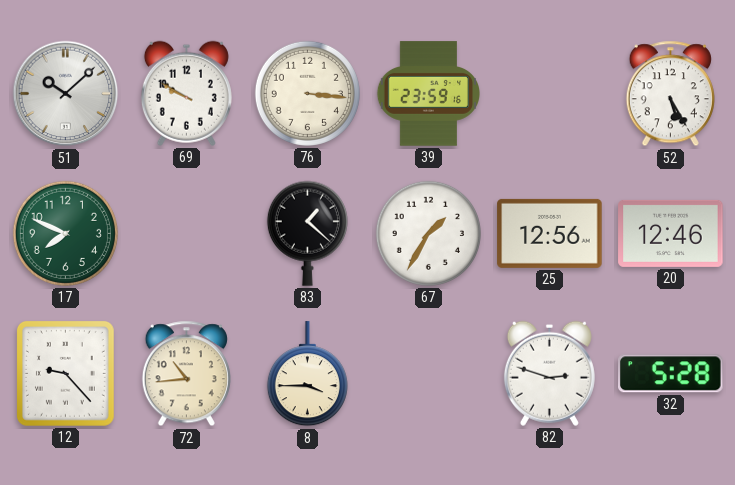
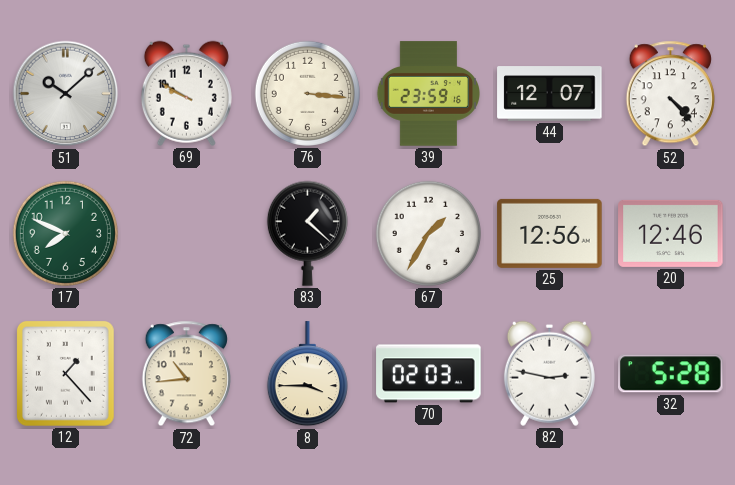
44: none -> 12:07 (550, 94)
52: 5:25 -> 4:23 (670, 94)
12: 9:23 -> 1:23 (65, 373)
70: none -> 02:03 (429, 374)
82: 2:48 -> 2:47 (549, 373)
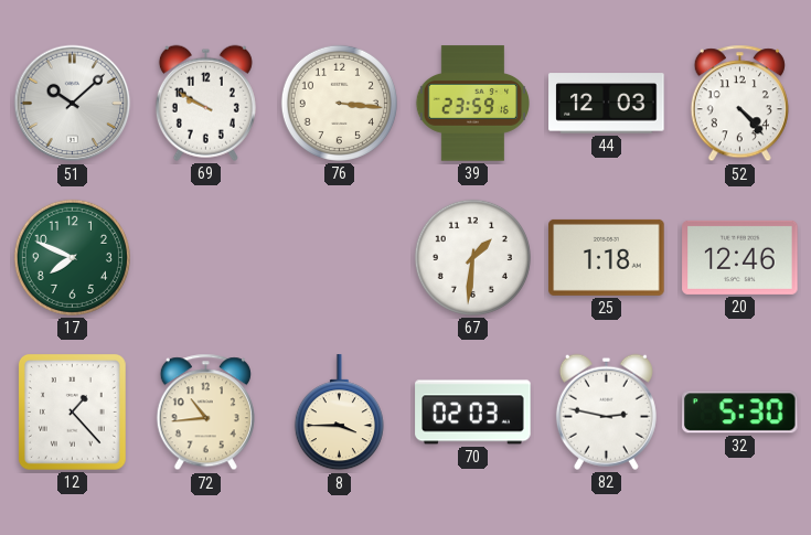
44: 12:07 -> 12:03 (607, 104)
83: 1:22 -> none (307, 233)
67: 1:35 -> 1:31 (472, 257)
25: 12:56 -> 1:18 (607, 257)
32: 5:28 -> 5:30 (740, 413)
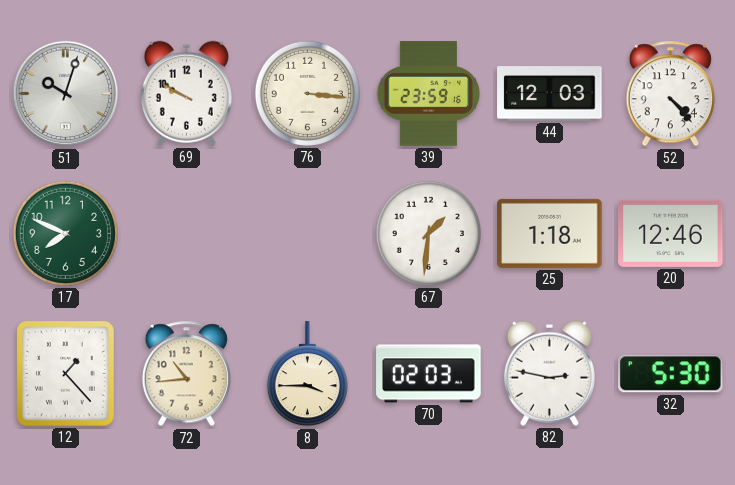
51: 10:08 -> 10:03 (66, 94)
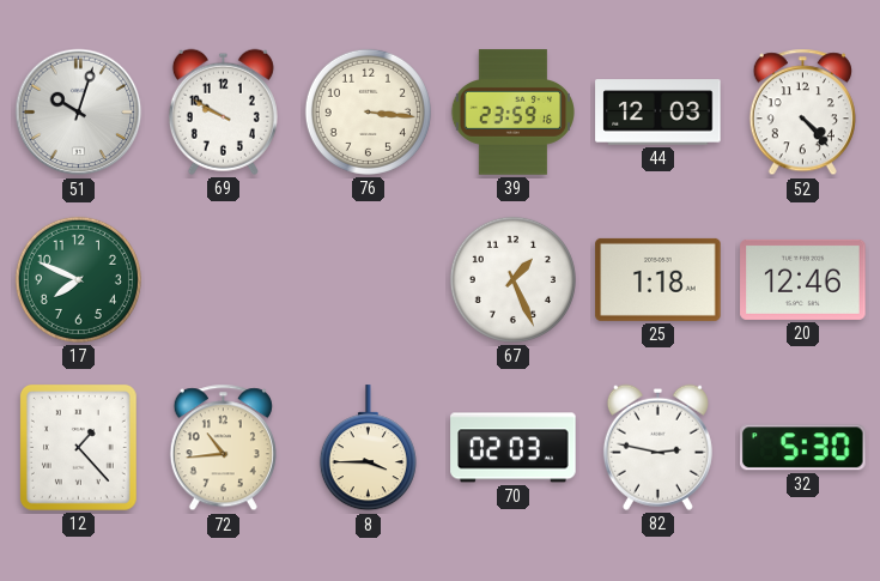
67: 1:31 -> 1:26 (512, 279)
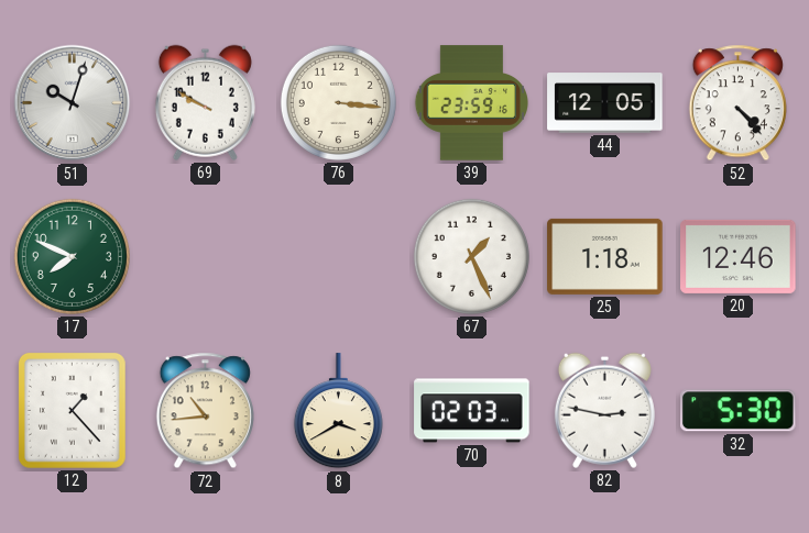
44: 12:03 -> 12:05 (605, 103)
8: 3:45 -> 3:40 (338, 411)
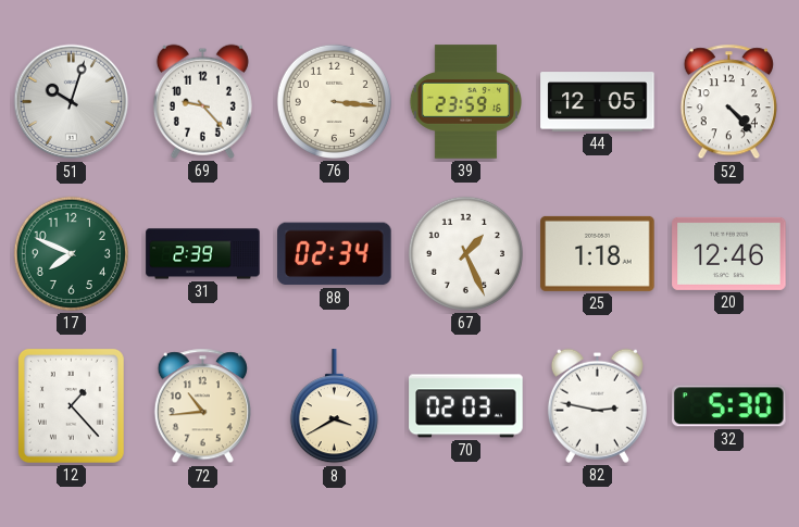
69: 9:50 -> 9:23 (202, 101)
31: none -> 2:39 (203, 254)
88: none -> 02:34 (335, 254)
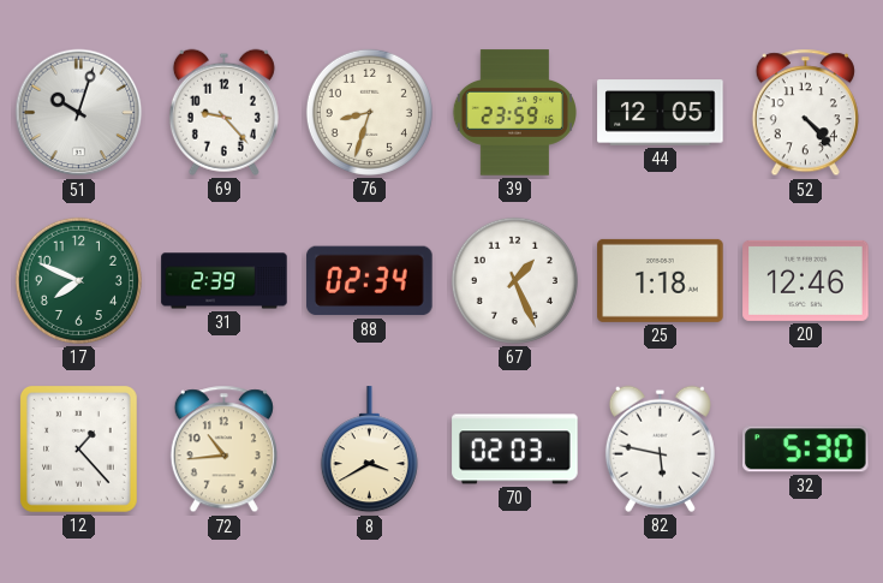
76: 3:16 -> 8:33 (369, 112)
82: 2:47 -> 5:47 (660, 448)
